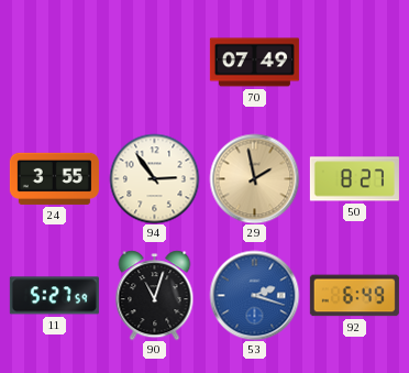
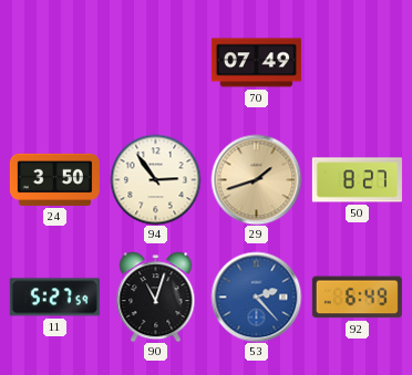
24: 3:55 -> 3:50 (54, 179)
29: 1:58 -> 1:42 (256, 179)
53: 2:18 -> 2:23 (256, 296)
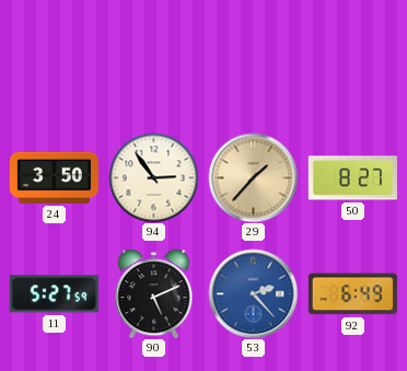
70: 07:49 -> none (256, 63)
29: 1:42 -> 1:37 (253, 177)
90: 11:03 -> 5:11 (154, 293)
